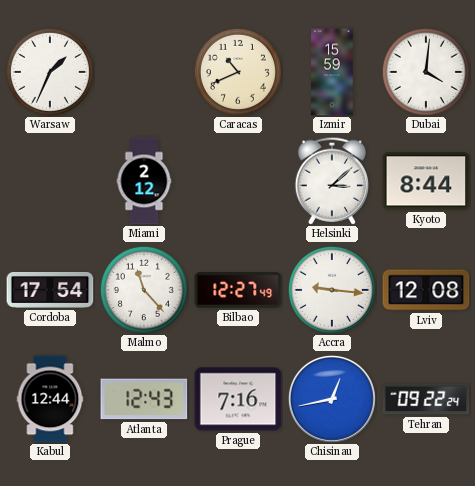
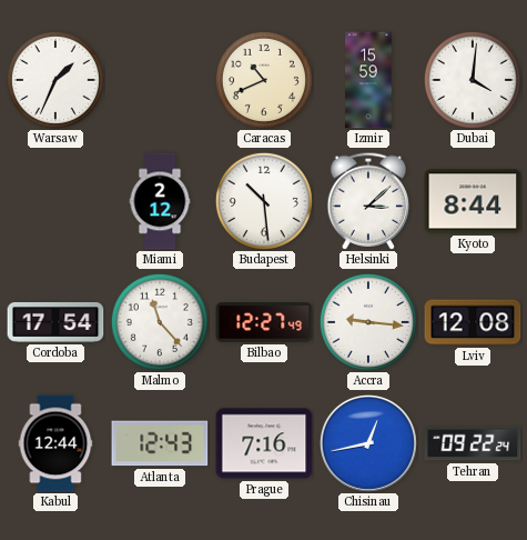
Budapest: none -> 10:29 (264, 201)
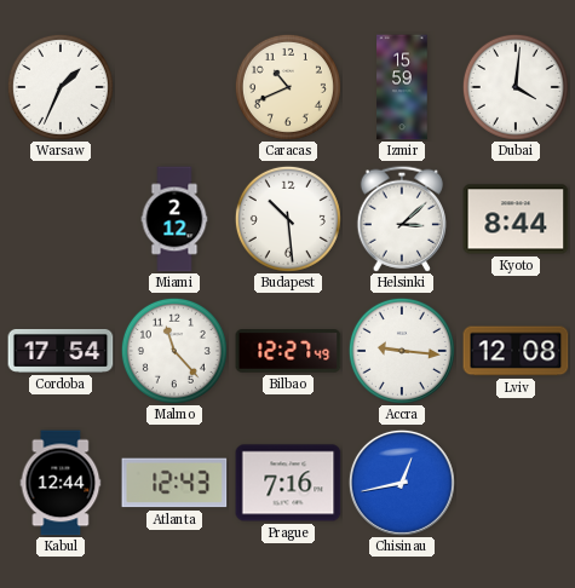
Tehran: 09:22 -> none (473, 443)
